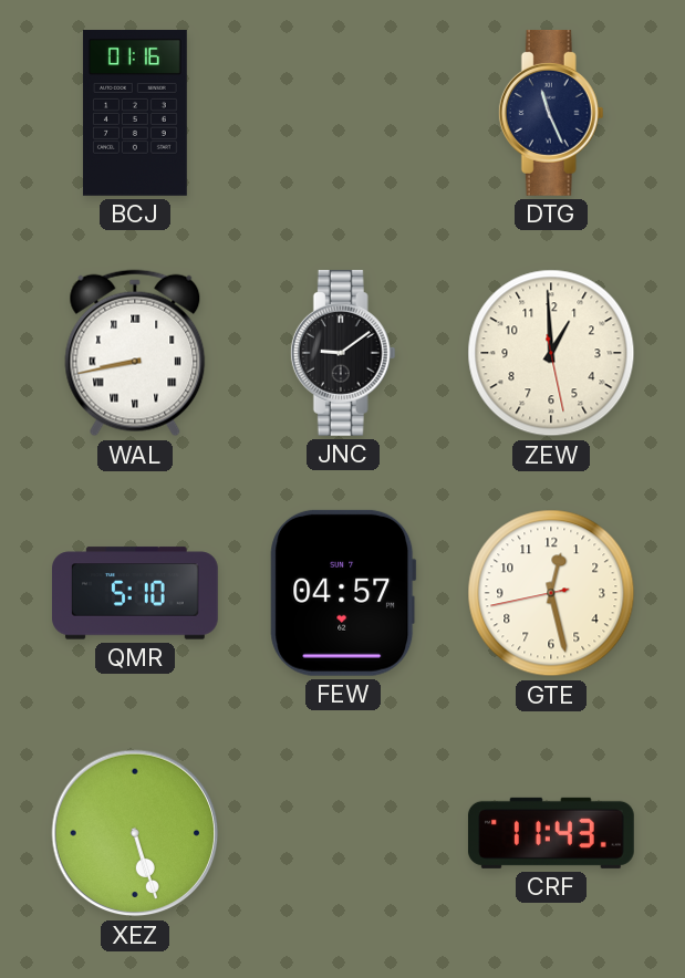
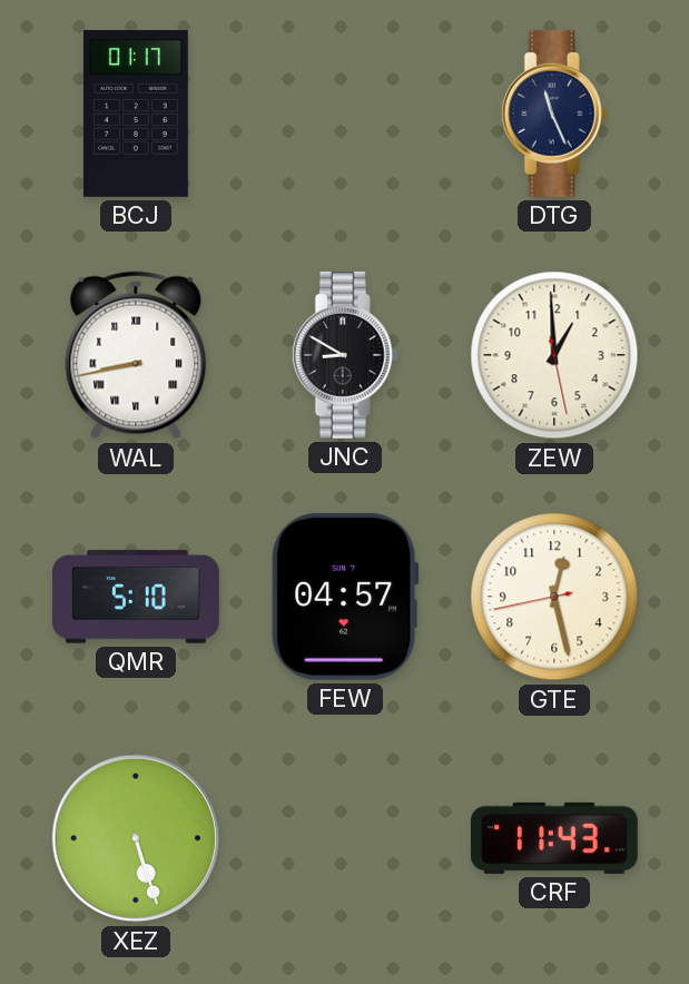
BCJ: 01:16 -> 01:17 (136, 115)
JNC: 9:09 -> 8:50 (345, 355)
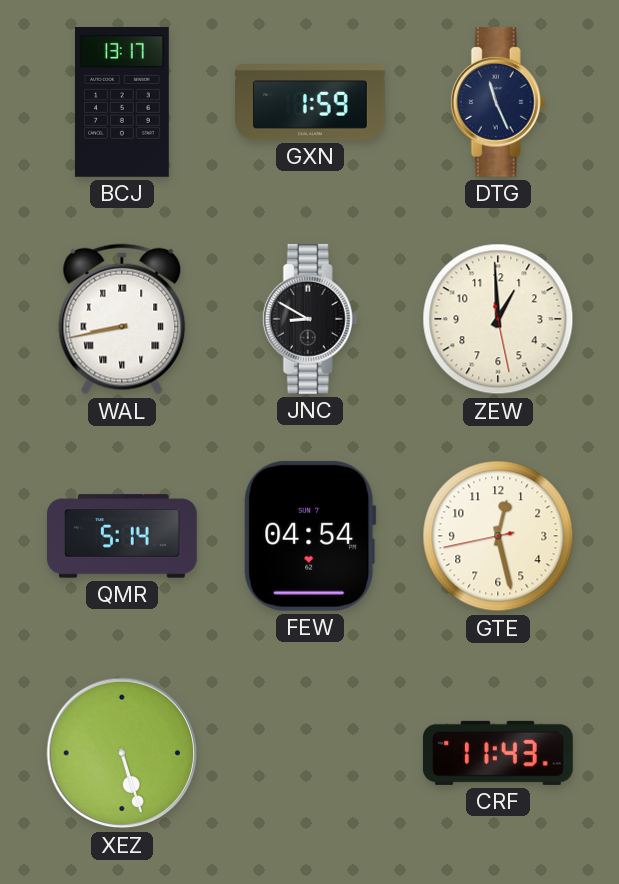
BCJ: 01:17 -> 13:17 (122, 103)
GXN: none -> 1:59 (311, 103)
QMR: 5:10 -> 5:14 (123, 536)
FEW: 04:57 -> 04:54 (310, 536)
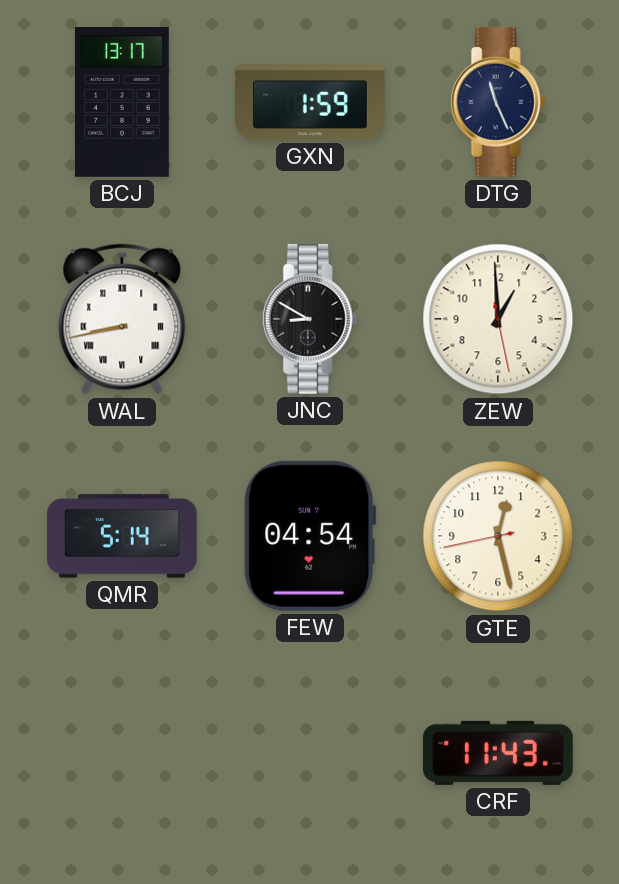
XEZ: 5:27 -> none (122, 753)
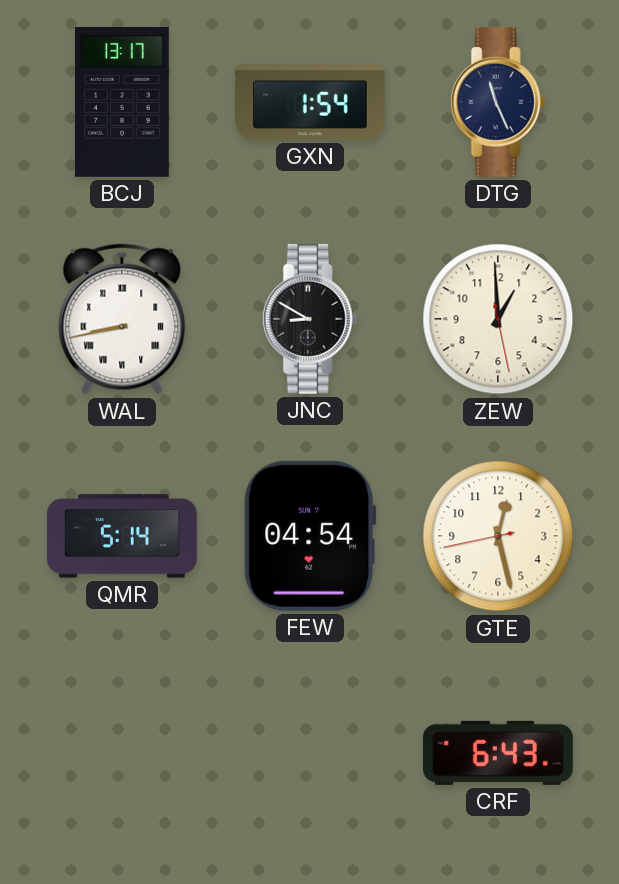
GXN: 1:59 -> 1:54 (311, 103)
CRF: 11:43 -> 6:43 (498, 753)
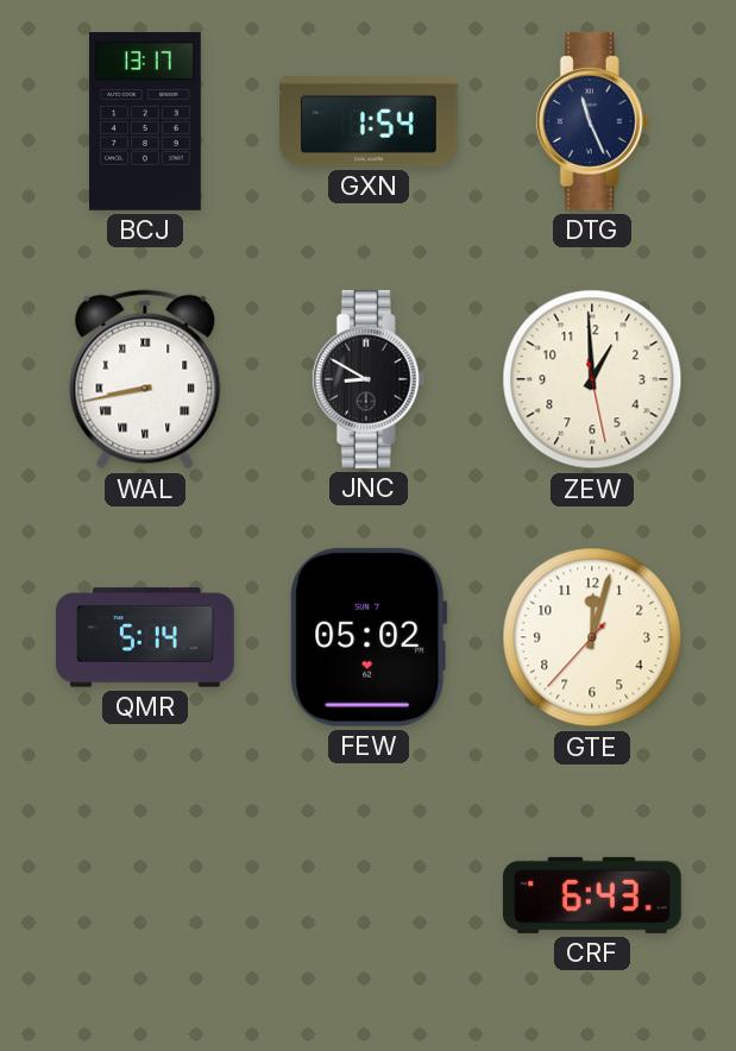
FEW: 04:54 -> 05:02 (369, 637)
GTE: 12:27 -> 12:02 (592, 637)
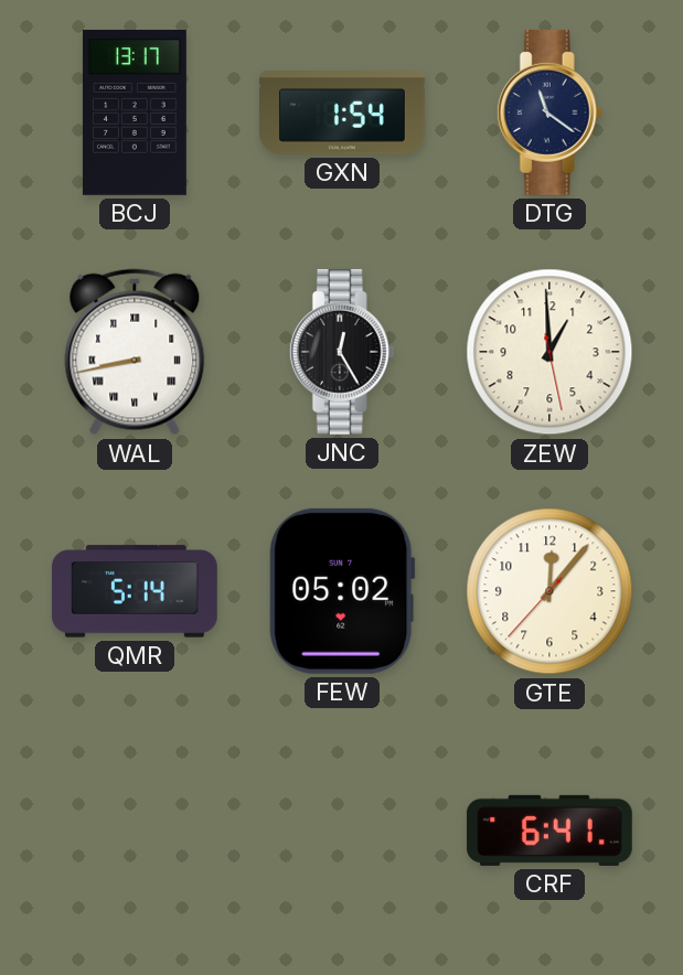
DTG: 11:26 -> 11:21 (549, 113)
JNC: 8:50 -> 12:25 (342, 352)
GTE: 12:02 -> 12:06 (549, 591)
CRF: 6:43 -> 6:41 (549, 831)
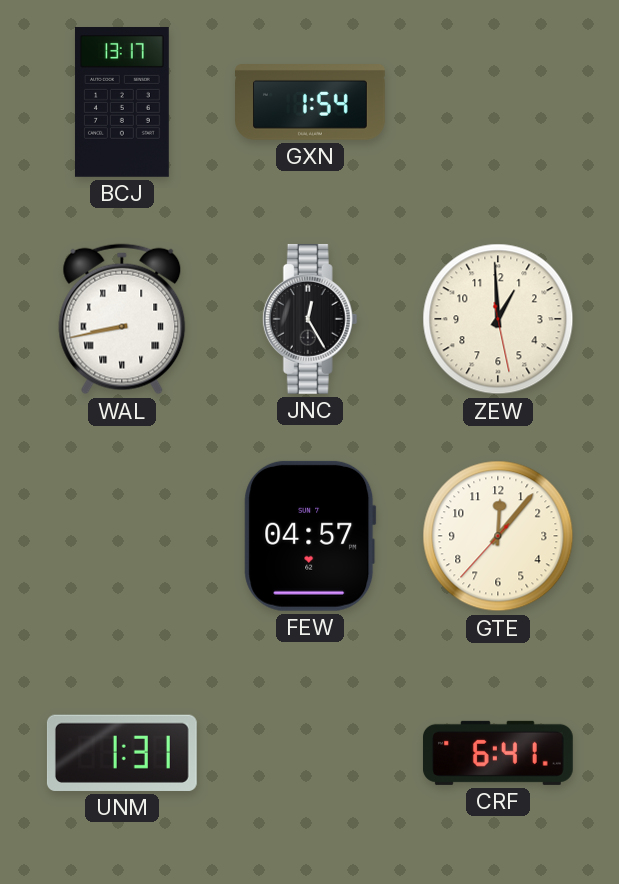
DTG: 11:21 -> none (549, 113)
QMR: 5:14 -> none (136, 591)
FEW: 05:02 -> 04:57 (310, 536)
UNM: none -> 1:31 (122, 753)
